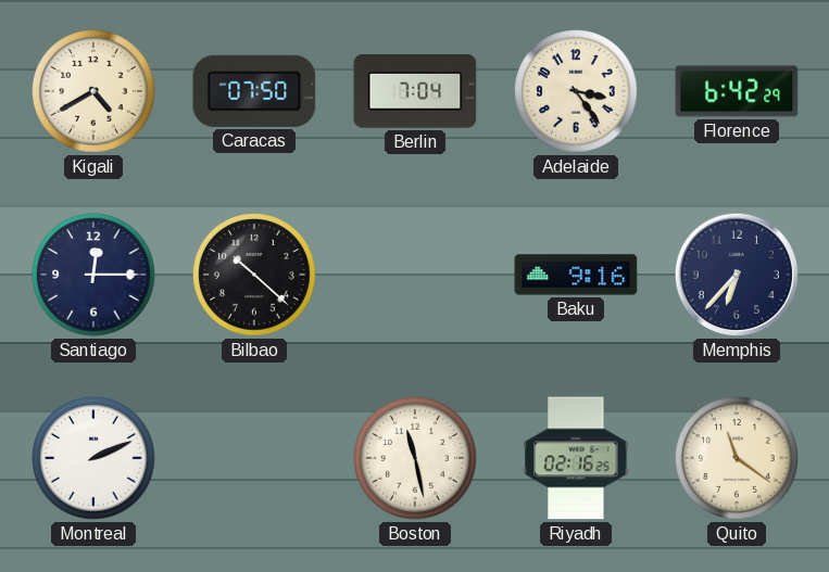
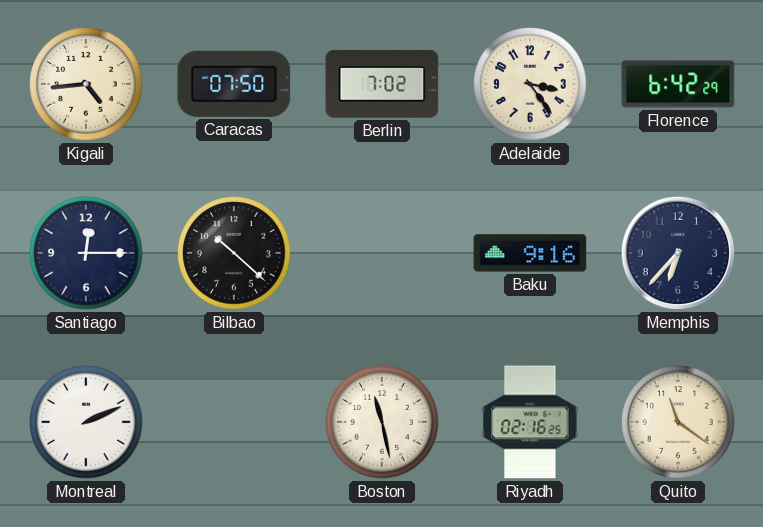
Kigali: 4:40 -> 4:44 (86, 84)
Berlin: 7:04 -> 7:02 (382, 84)
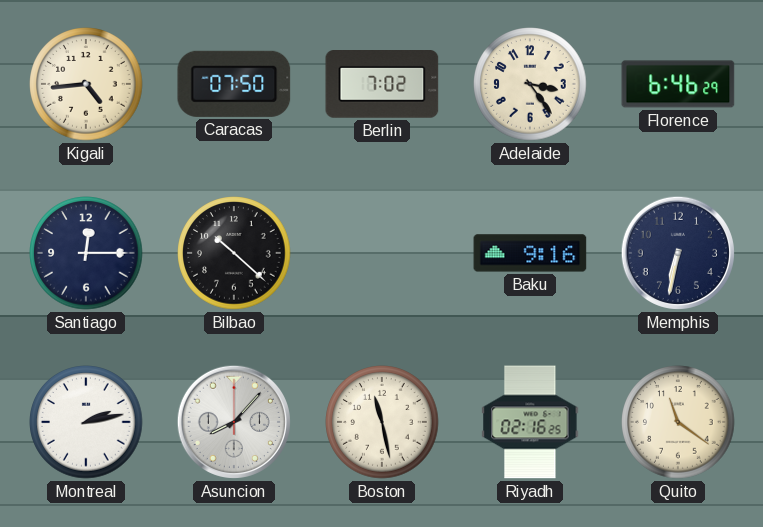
Florence: 6:42 -> 6:46 (678, 84)
Memphis: 6:37 -> 6:32 (678, 253)
Montreal: 2:11 -> 2:13 (86, 422)
Asuncion: none -> 8:07 (234, 422)
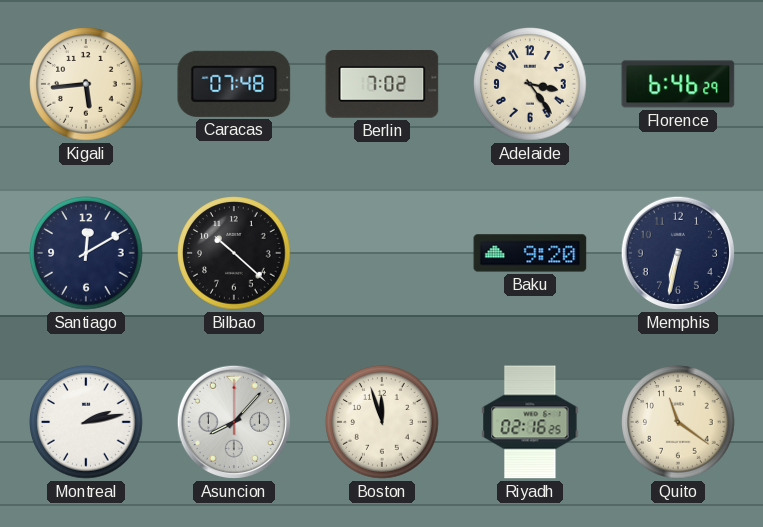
Kigali: 4:44 -> 5:44 (86, 84)
Caracas: 07:50 -> 07:48 (234, 84)
Santiago: 12:15 -> 12:10 (86, 253)
Baku: 9:16 -> 9:20 (530, 253)
Boston: 11:28 -> 11:57 (382, 422)
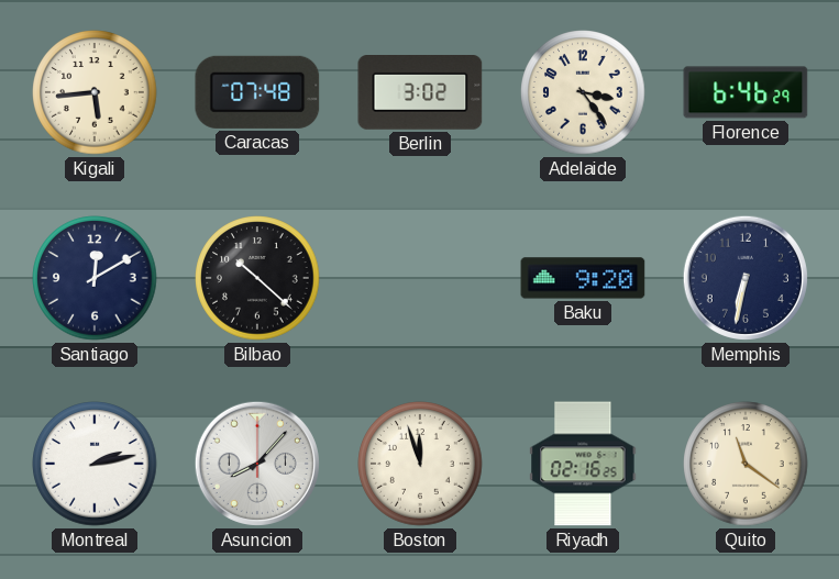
Berlin: 7:02 -> 3:02 (420, 92)
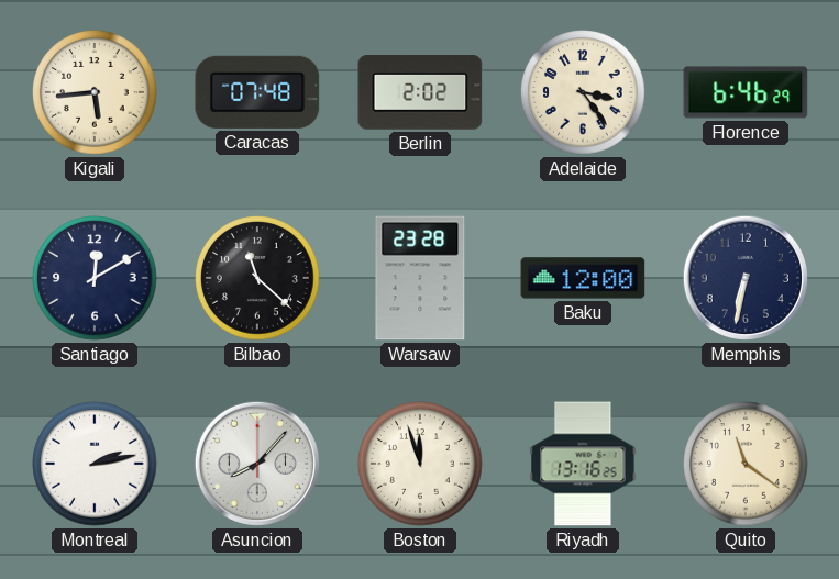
Berlin: 3:02 -> 2:02 (420, 92)
Bilbao: 10:22 -> 11:22 (257, 278)
Warsaw: none -> 23:28 (420, 278)
Baku: 9:20 -> 12:00 (583, 278)
Riyadh: 02:16 -> 13:16 (583, 464)
